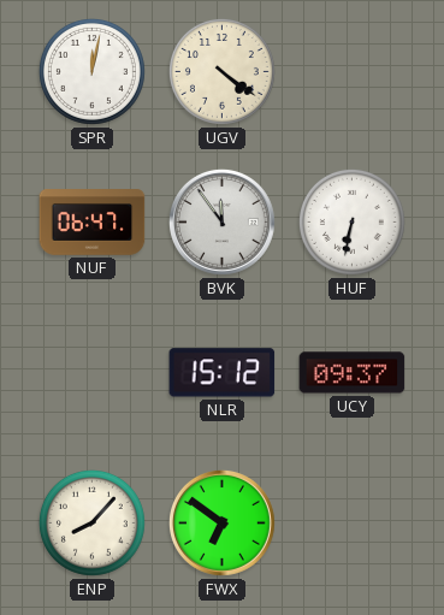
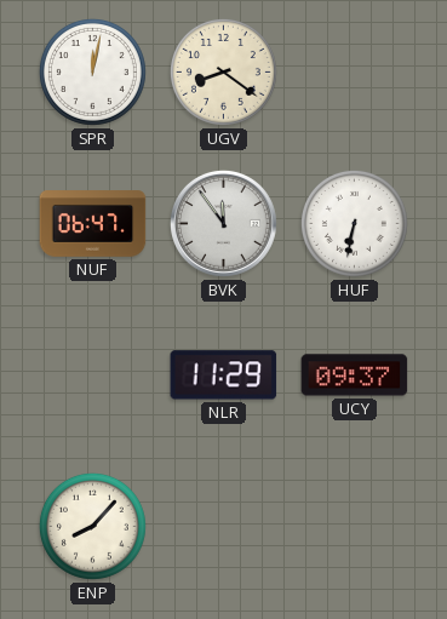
UGV: 4:21 -> 8:21 (223, 71)
NLR: 15:12 -> 11:29 (224, 376)
FWX: 6:51 -> none (221, 522)
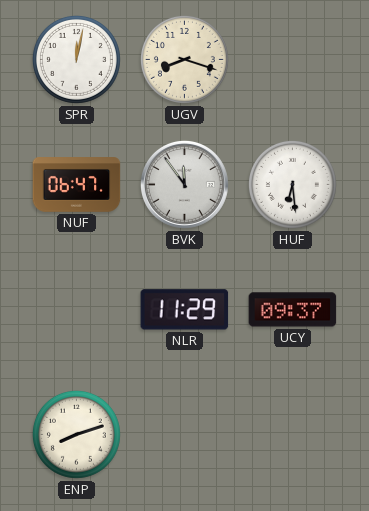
UGV: 8:21 -> 8:18 (184, 59)
HUF: 6:32 -> 6:29 (292, 184)
ENP: 8:07 -> 8:12 (76, 434)
